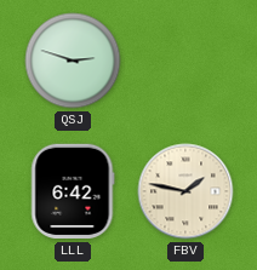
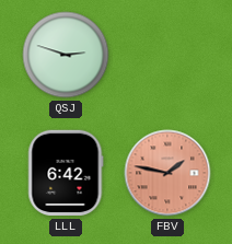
FBV dial: cream -> salmon (167, 173)
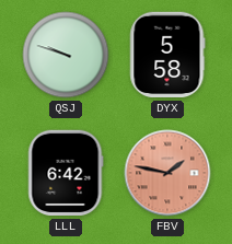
QSJ: 2:48 -> 9:48 (66, 55)
DYX: none -> 5:58 (167, 55)
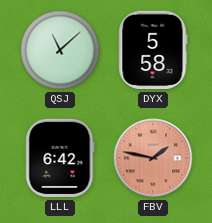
QSJ: 9:48 -> 11:08 (60, 50)
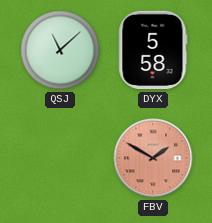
LLL: 6:42 -> none (60, 158)
FBV: 1:47 -> 1:50 (153, 158)
